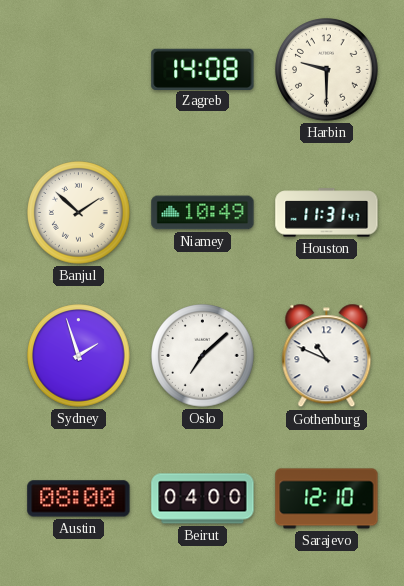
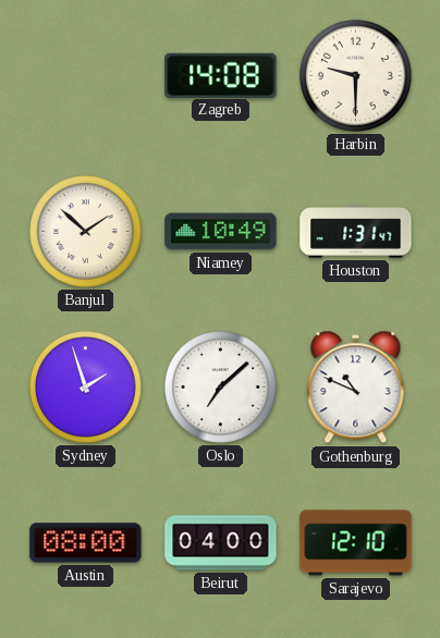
Houston: 11:31 -> 1:31 (356, 232)
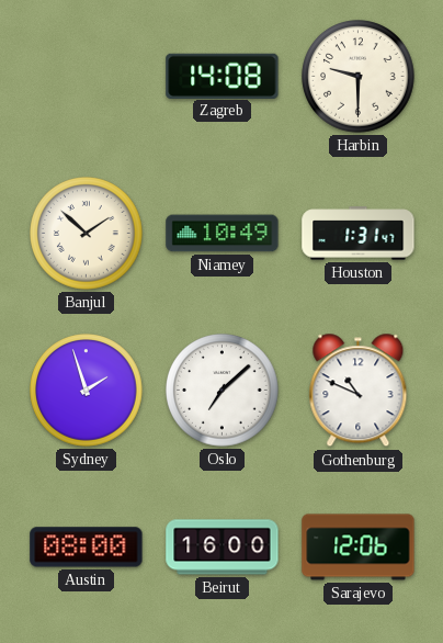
Beirut: 04:00 -> 16:00 (223, 548)
Sarajevo: 12:10 -> 12:06 (359, 548)
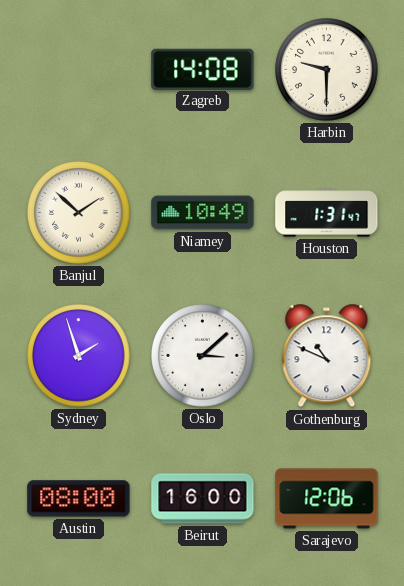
Oslo: 7:08 -> 3:08 (203, 356)
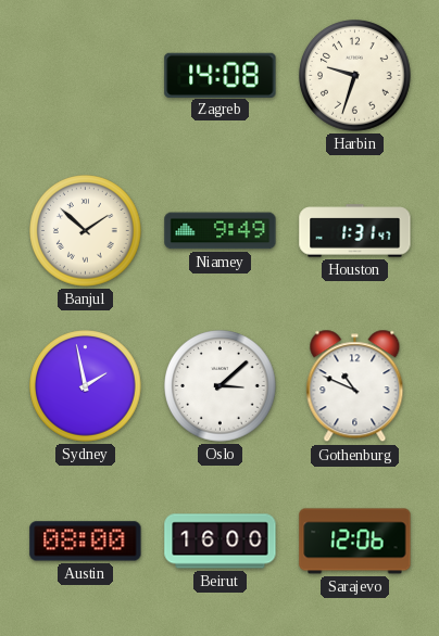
Harbin: 9:30 -> 9:33 (355, 76)
Niamey: 10:49 -> 9:49 (221, 231)
Sydney: 1:57 -> 1:58 (86, 386)
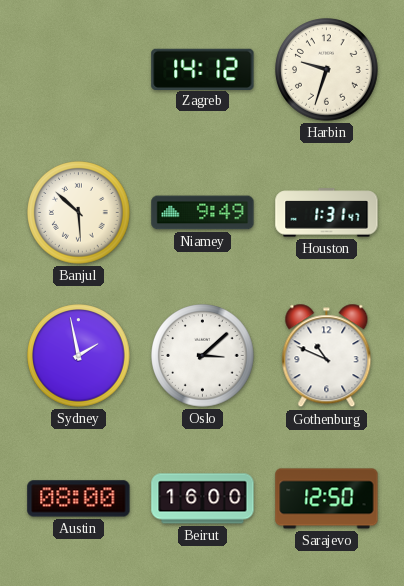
Zagreb: 14:08 -> 14:12 (203, 69)
Banjul: 1:52 -> 5:52 (79, 213)
Sarajevo: 12:06 -> 12:50 (327, 499)
